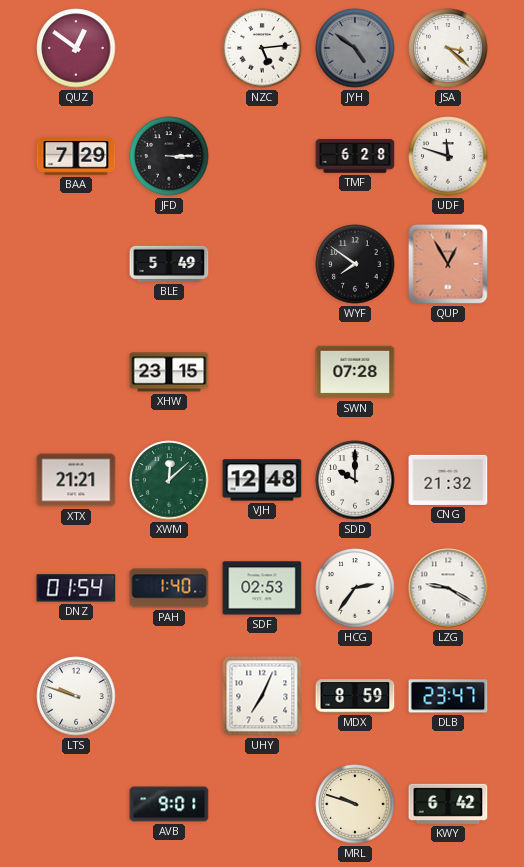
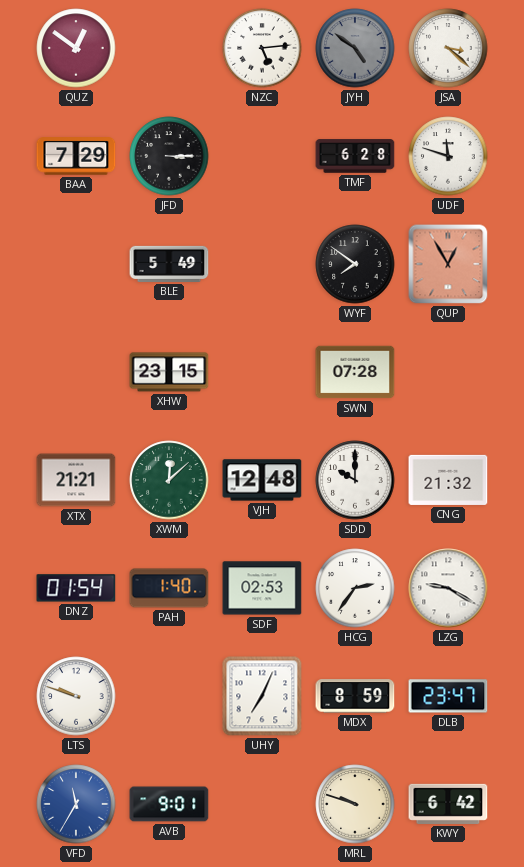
VFD: none -> 11:35 (76, 804)
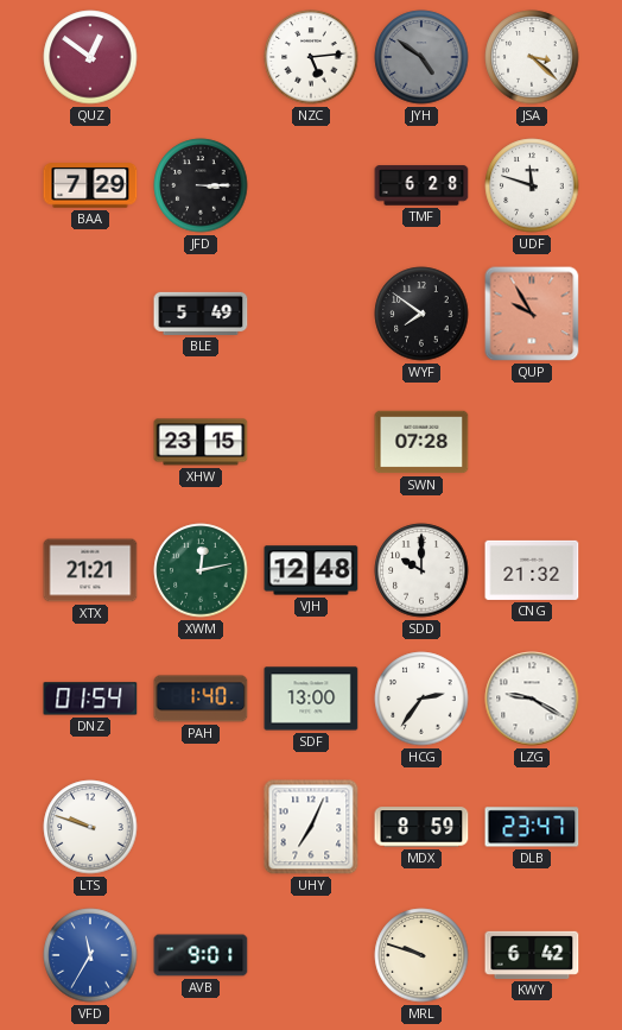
QUP: 12:55 -> 9:55 (532, 314)
XWM: 12:08 -> 12:13 (201, 570)
SDF: 02:53 -> 13:00 (311, 699)
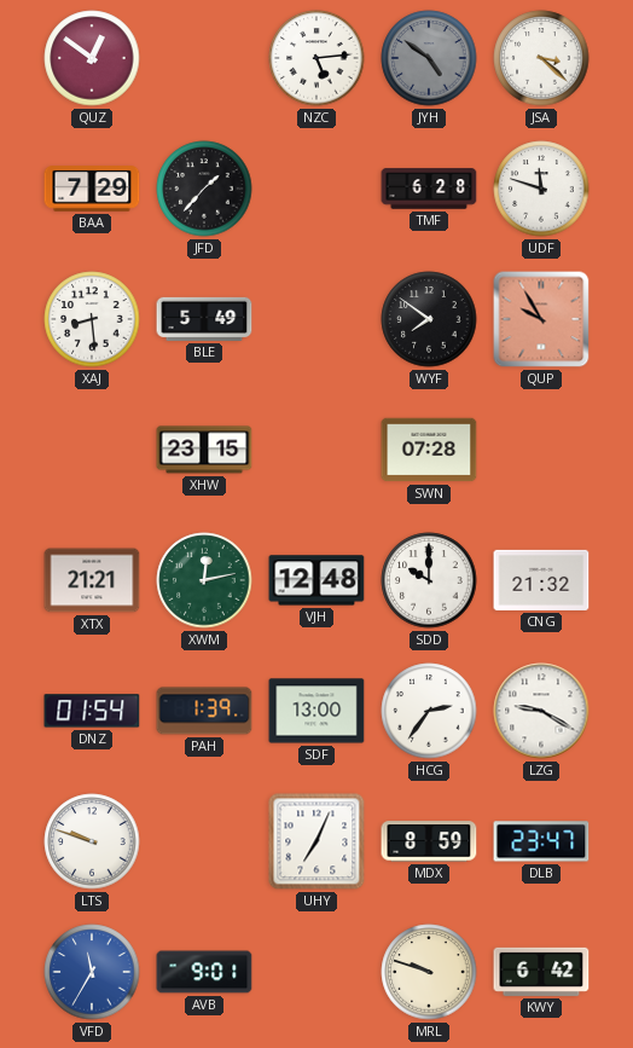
JFD: 3:15 -> 1:37 (204, 189)
XAJ: none -> 8:29 (92, 319)
PAH: 1:40 -> 1:39 (204, 711)
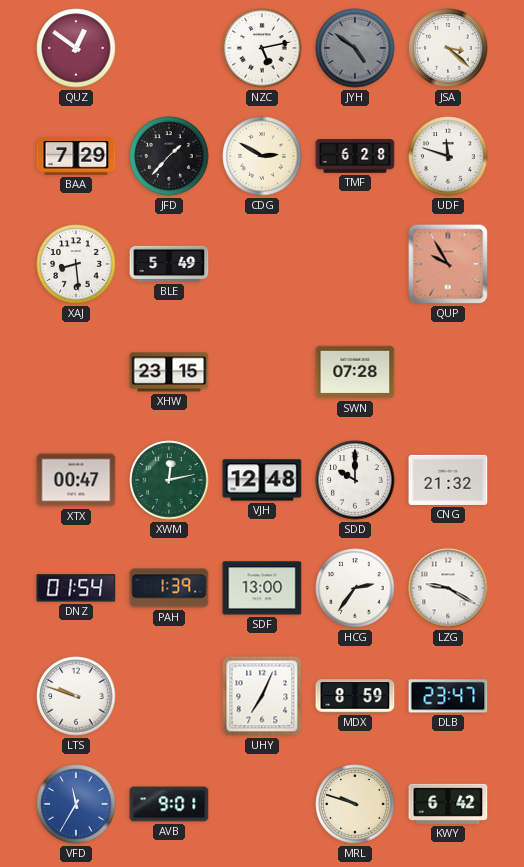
NZC: 5:14 -> 5:13 (262, 48)
CDG: none -> 2:50 (262, 156)
WYF: 7:51 -> none (429, 319)
XTX: 21:21 -> 00:47 (76, 480)
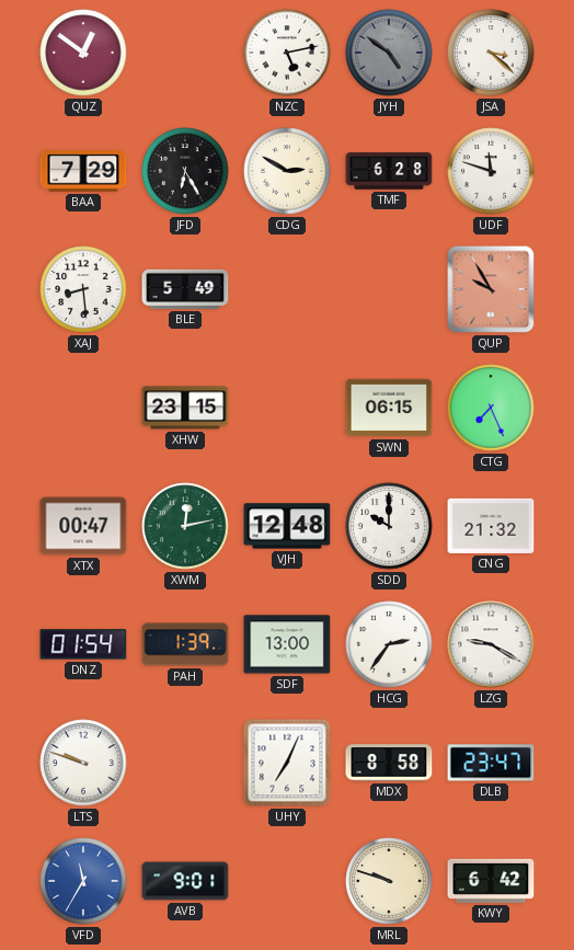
JFD: 1:37 -> 6:25 (185, 171)
SWN: 07:28 -> 06:15 (389, 408)
CTG: none -> 7:26 (491, 408)
MDX: 8:59 -> 8:58 (389, 763)
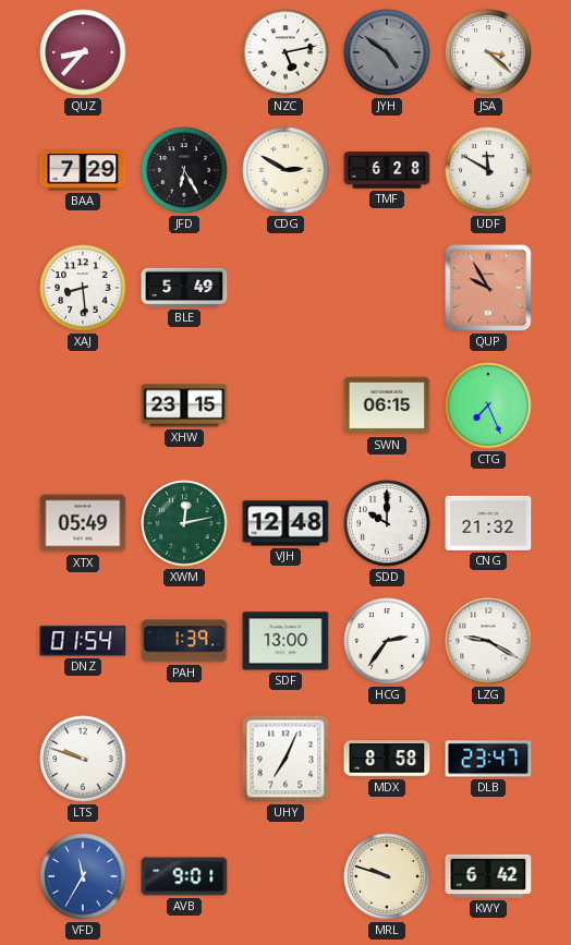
QUZ: 12:51 -> 8:37 (83, 52)
UDF: 11:48 -> 11:50 (488, 170)
XTX: 00:47 -> 05:49 (83, 523)
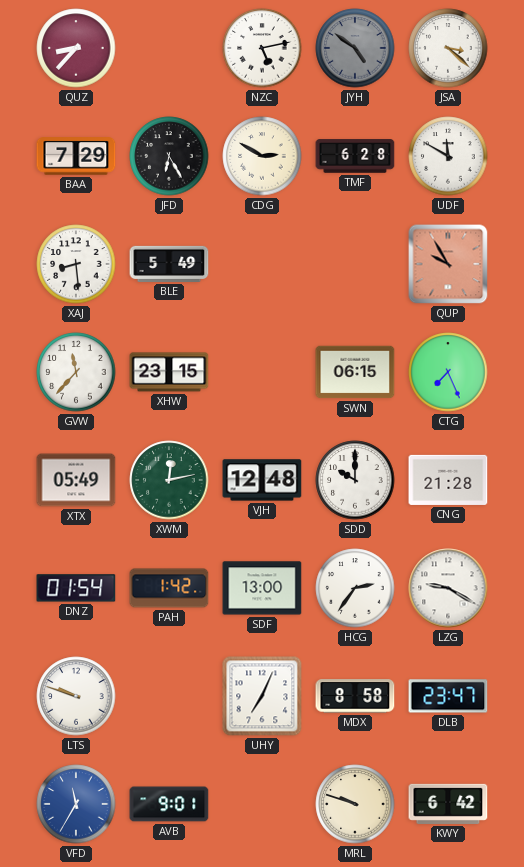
GVW: none -> 11:37 (76, 372)
CNG: 21:32 -> 21:28 (448, 480)
PAH: 1:39 -> 1:42 (169, 588)
